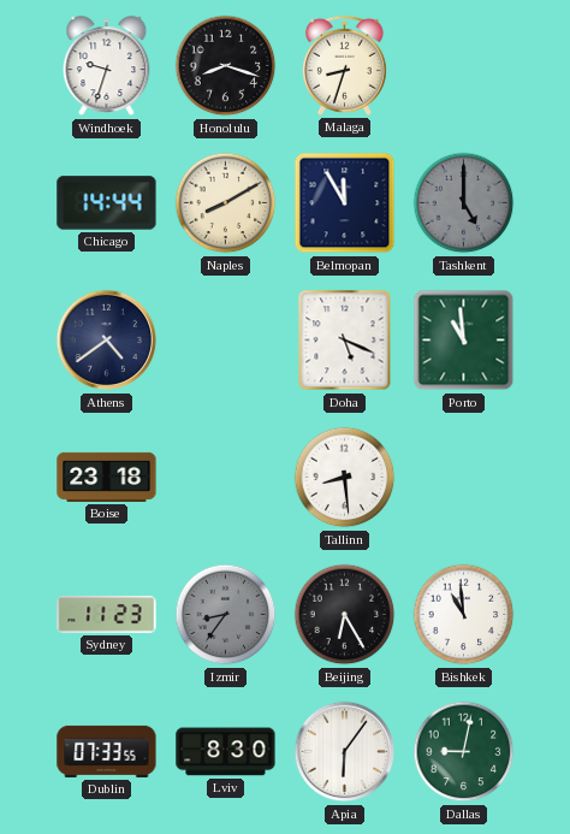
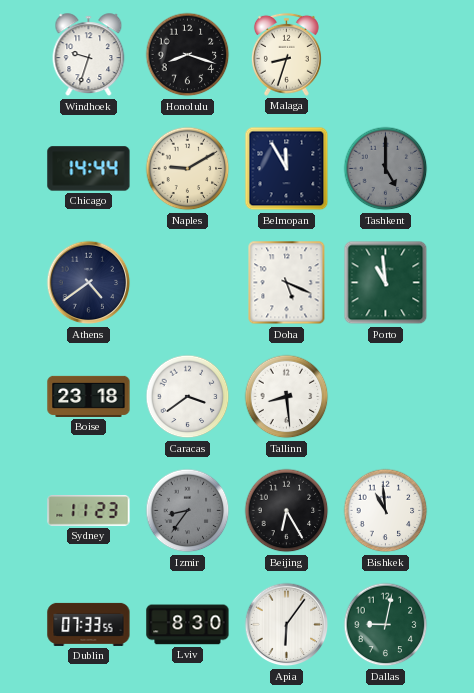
Naples: 8:10 -> 9:10 (188, 169)
Caracas: none -> 3:39 (188, 397)
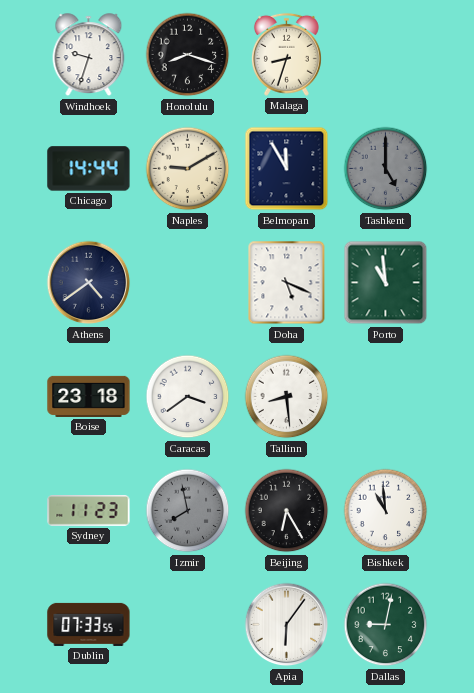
Izmir: 8:36 -> 7:58 (188, 511)
Lviv: 8:30 -> none (188, 625)
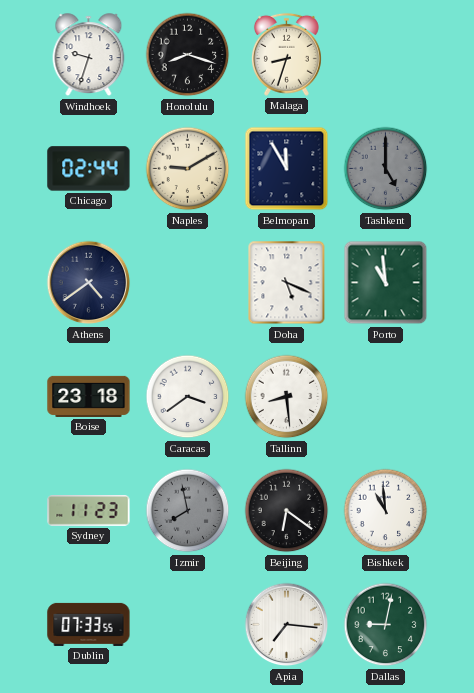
Chicago: 14:44 -> 02:44 (89, 169)
Beijing: 6:25 -> 6:21 (287, 511)
Apia: 6:06 -> 7:16 (287, 625)
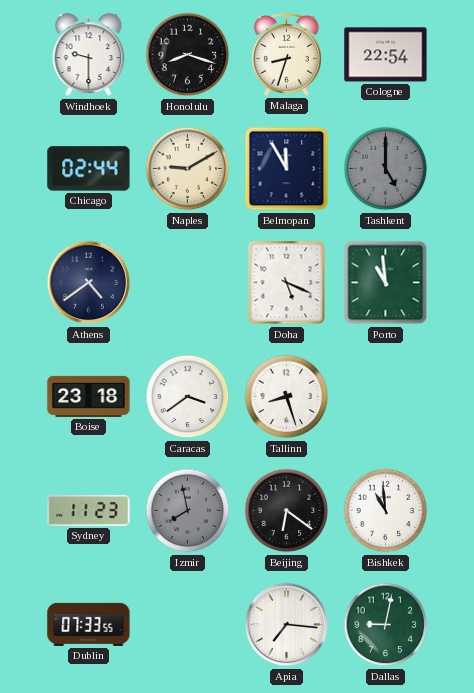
Windhoek: 9:33 -> 9:30 (89, 55)
Cologne: none -> 22:54 (386, 55)
Tallinn: 8:29 -> 8:27 (287, 397)
